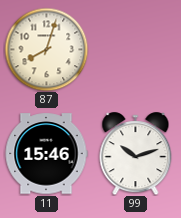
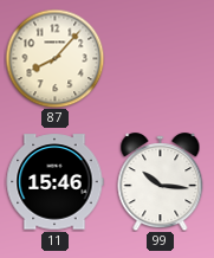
87: 8:03 -> 8:07 (54, 58)
99: 10:12 -> 10:16 (161, 182)
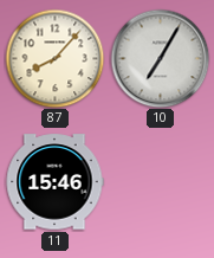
10: none -> 7:05 (160, 58)
99: 10:16 -> none (161, 182)
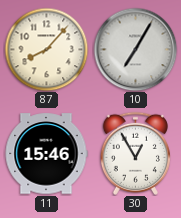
30: none -> 12:55 (135, 153)
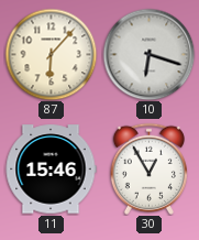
87: 8:07 -> 6:07 (51, 54)
10: 7:05 -> 6:18 (148, 54)
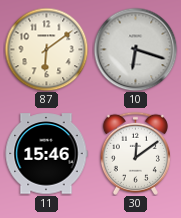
87: 6:07 -> 6:09 (46, 49)
30: 12:55 -> 12:09 (135, 153)
